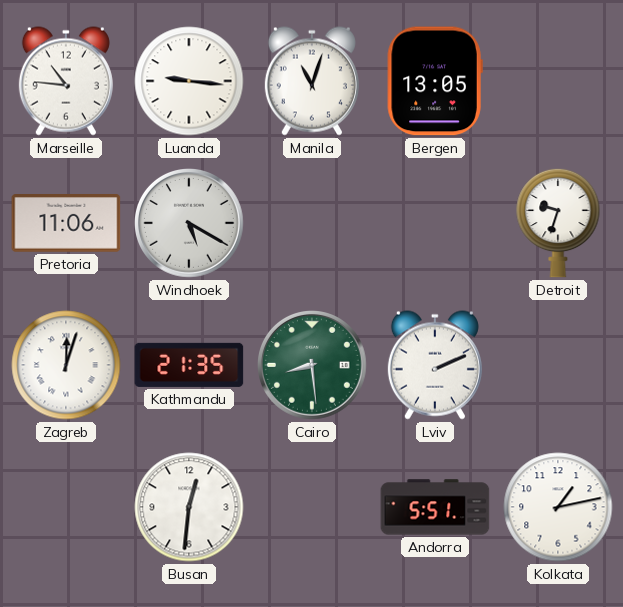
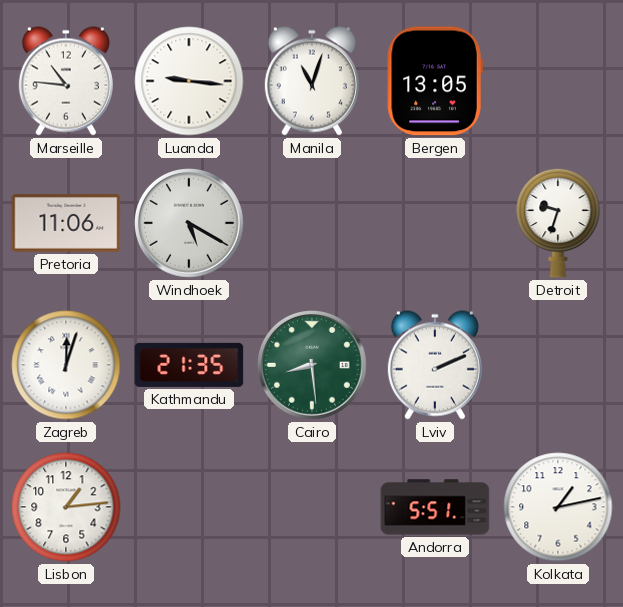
Lisbon: none -> 1:14 (66, 507)
Busan: 12:31 -> none (189, 507)
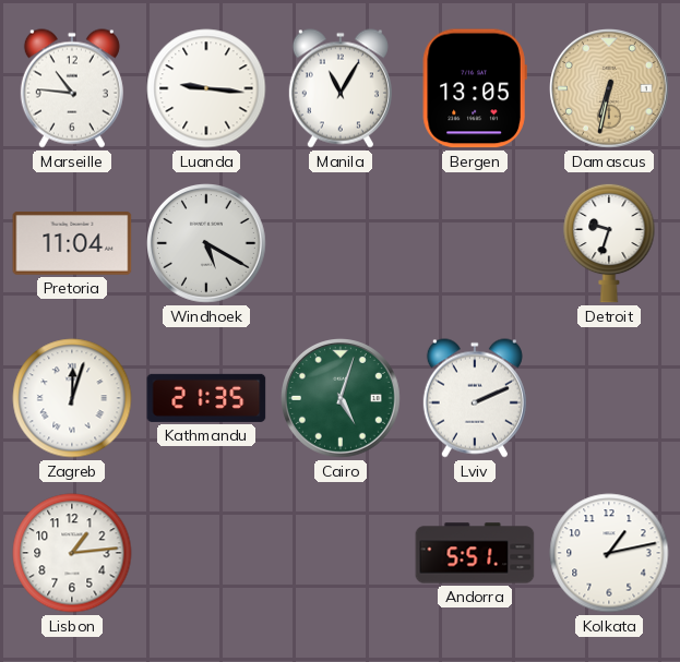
Manila: 11:03 -> 11:05 (341, 88)
Damascus: none -> 6:32 (610, 89)
Pretoria: 11:06 -> 11:04 (72, 244)
Cairo: 8:29 -> 5:03 (342, 399)
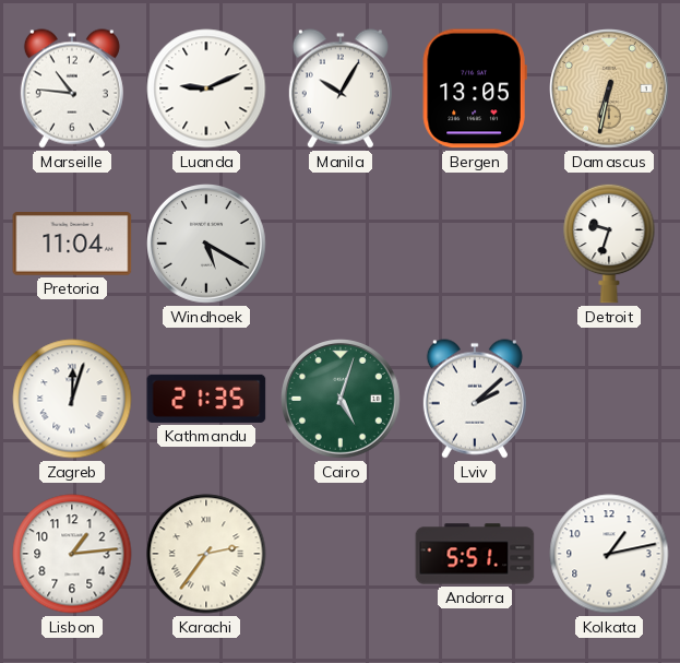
Luanda: 9:16 -> 9:11 (206, 88)
Manila: 11:05 -> 10:05 (341, 88)
Lviv: 2:11 -> 2:08 (475, 399)
Karachi: none -> 2:36 (206, 554)
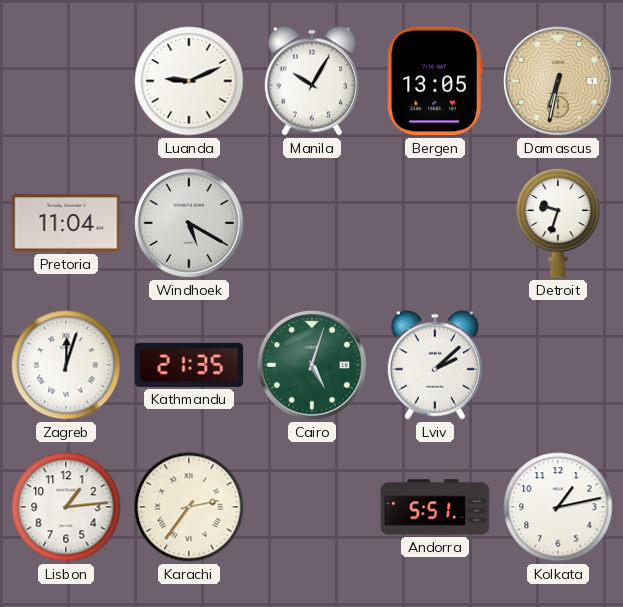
Marseille: 10:46 -> none (72, 88)
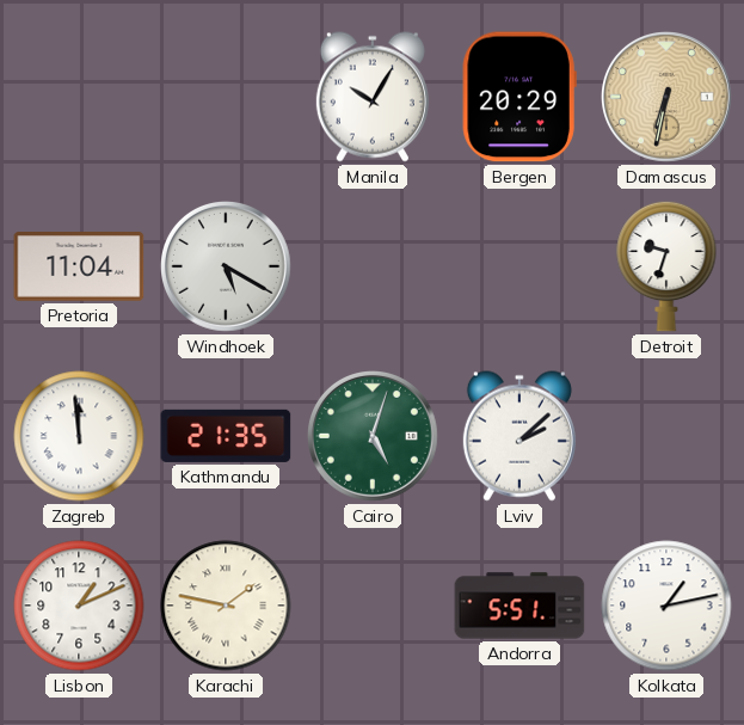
Luanda: 9:11 -> none (189, 81)
Bergen: 13:05 -> 20:29 (519, 97)
Zagreb: 12:03 -> 11:59 (79, 436)
Lisbon: 1:14 -> 1:11 (79, 606)
Karachi: 2:36 -> 1:47 (226, 606)
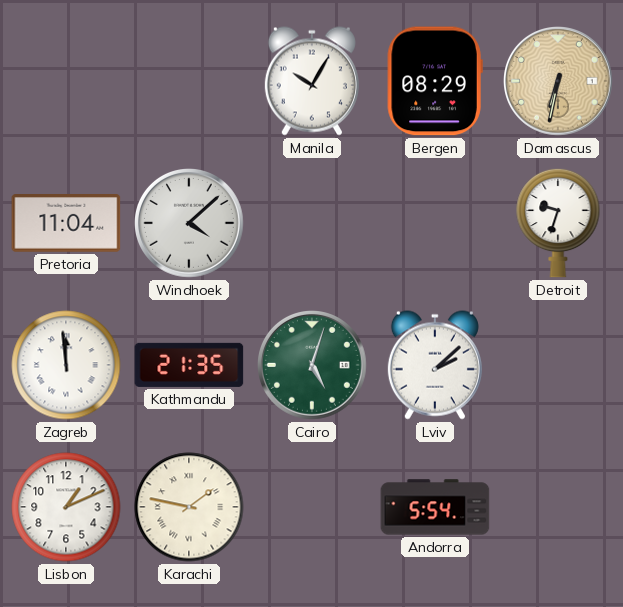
Bergen: 20:29 -> 08:29 (435, 81)
Windhoek: 5:20 -> 4:08 (190, 224)
Andorra: 5:51 -> 5:54 (435, 507)
Kolkata: 1:13 -> none (666, 606)
